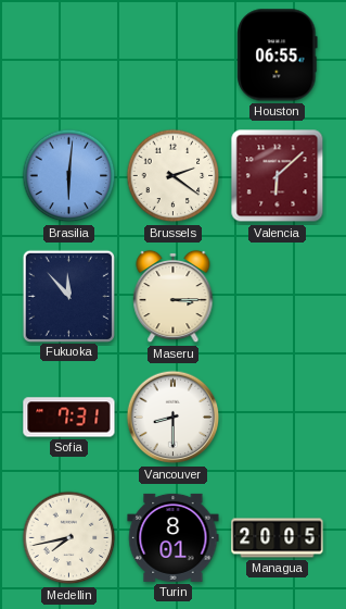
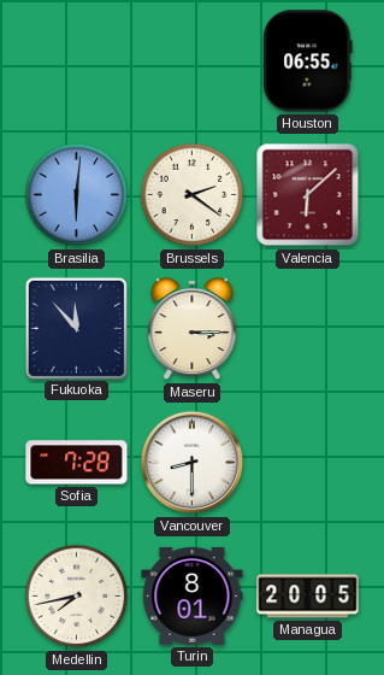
Sofia: 7:31 -> 7:28 (77, 463)
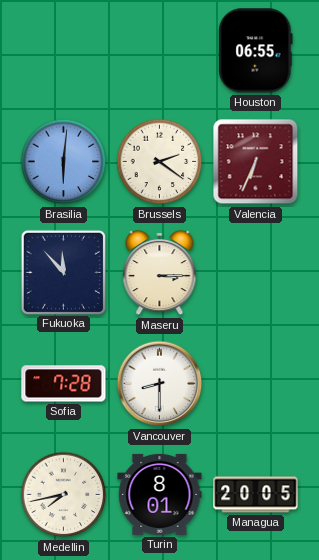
Valencia: 6:08 -> 6:34 (256, 162)
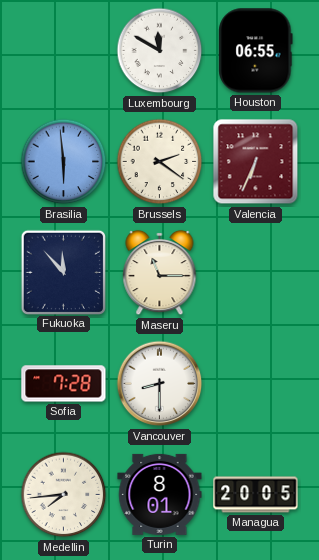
Luxembourg: none -> 11:50 (160, 51)
Brasilia: 6:01 -> 5:59 (64, 162)
Maseru: 3:15 -> 11:15 (160, 273)
Medellin: 7:43 -> 7:44 (64, 495)
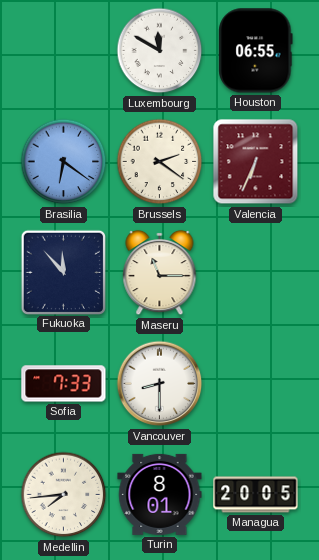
Brasilia: 5:59 -> 6:21 (64, 162)
Sofia: 7:28 -> 7:33 (64, 384)
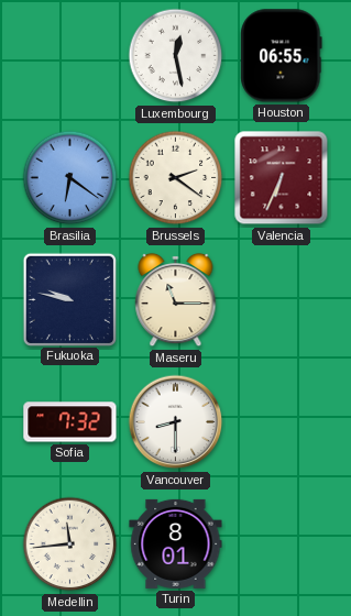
Luxembourg: 11:50 -> 12:28 (176, 56)
Fukuoka: 11:53 -> 9:47 (69, 299)
Sofia: 7:33 -> 7:32 (70, 422)
Medellin: 7:44 -> 11:44 (70, 544)
Managua: 20:05 -> none (256, 495)
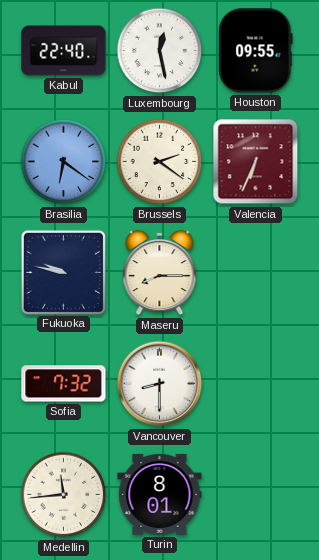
Kabul: none -> 22:40 (64, 51)
Houston: 06:55 -> 09:55 (256, 51)
Maseru: 11:15 -> 8:15 (160, 273)
